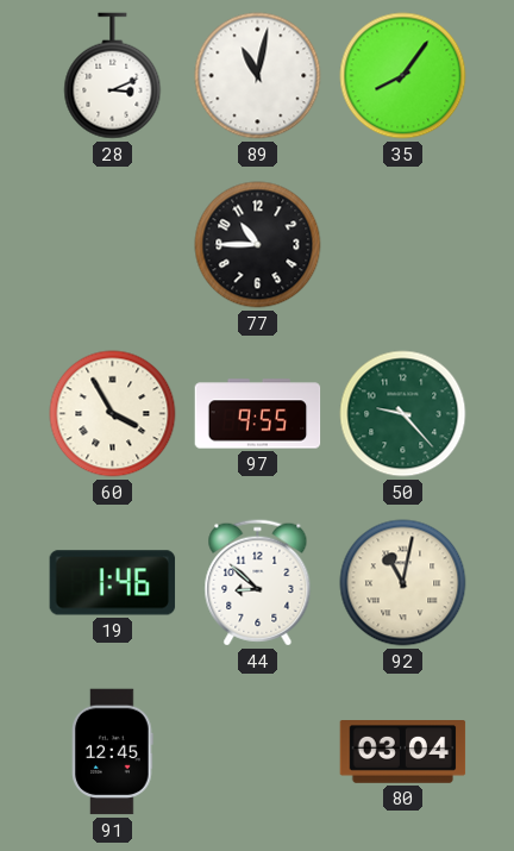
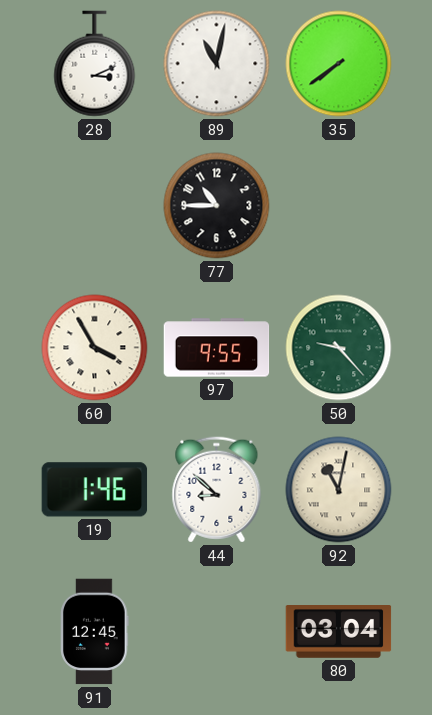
35: 8:06 -> 7:39 (339, 64)
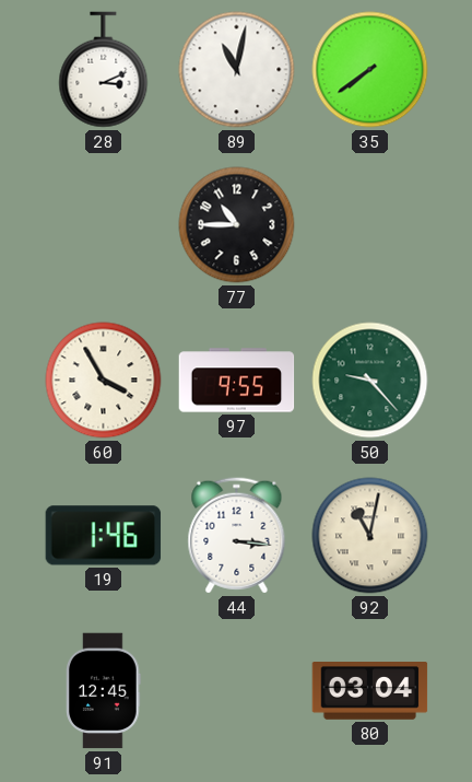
44: 8:52 -> 3:16 (237, 536)
